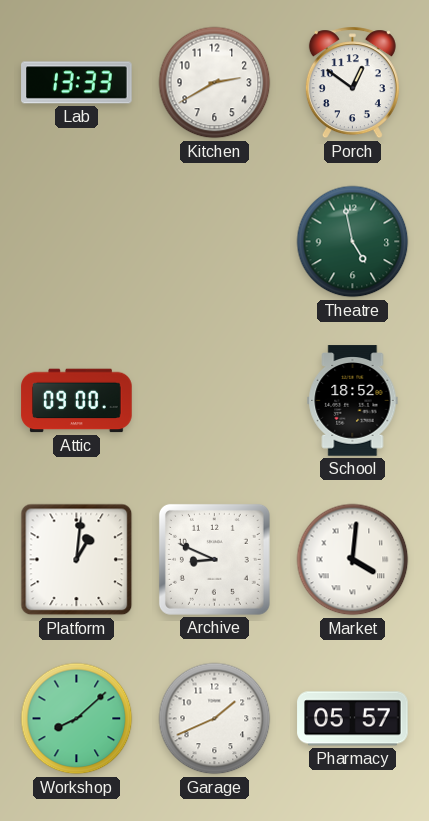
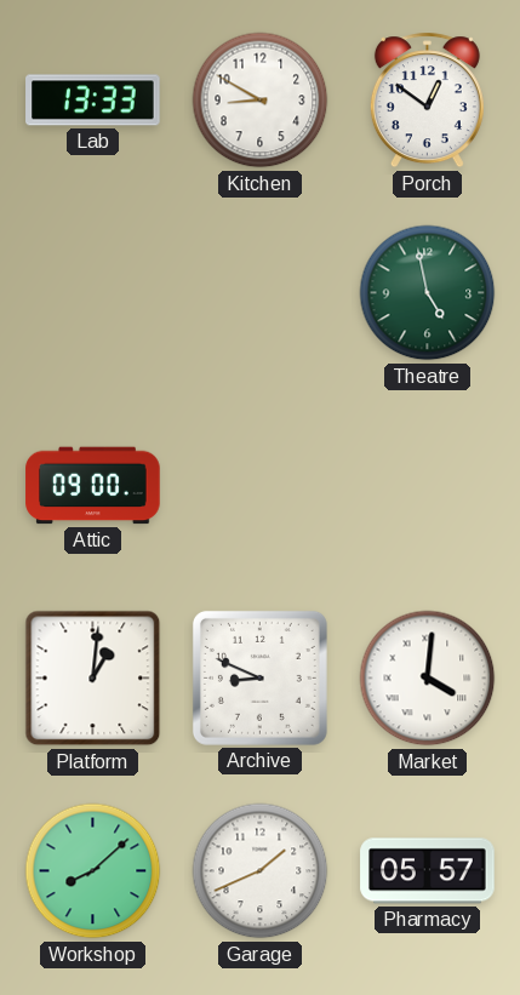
Kitchen: 2:40 -> 8:50 (261, 101)
School: 18:52 -> none (353, 401)
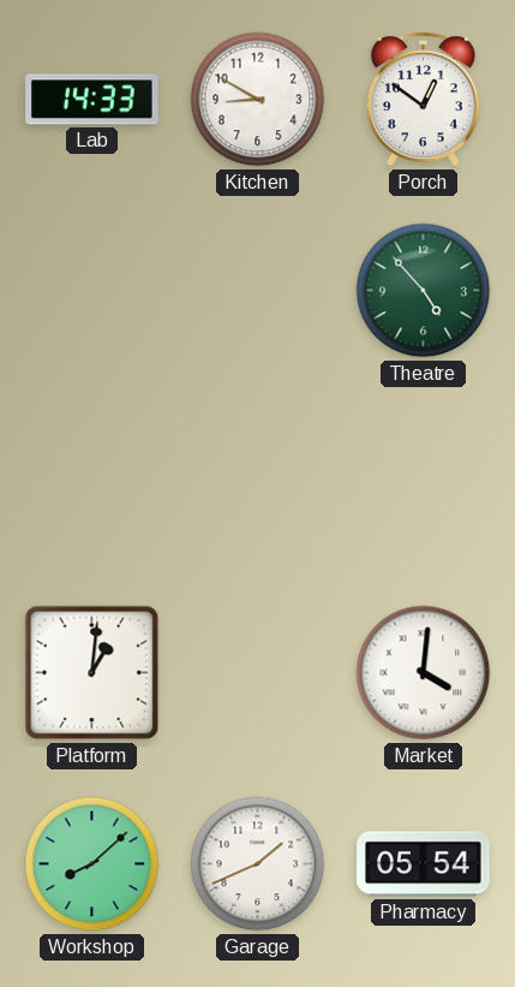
Lab: 13:33 -> 14:33 (92, 100)
Theatre: 4:58 -> 4:53 (424, 291)
Attic: 09:00 -> none (93, 486)
Archive: 8:49 -> none (259, 677)
Pharmacy: 05:57 -> 05:54 (424, 864)
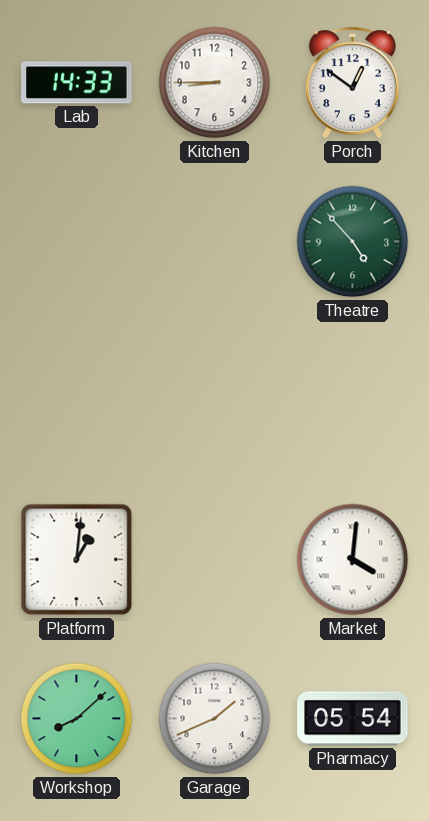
Kitchen: 8:50 -> 8:45 (215, 83)
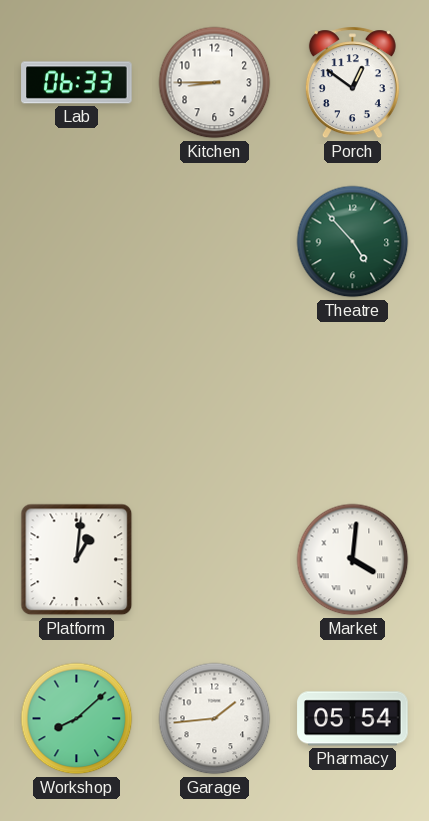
Lab: 14:33 -> 06:33 (77, 83)
Garage: 1:41 -> 1:44 (215, 719)
